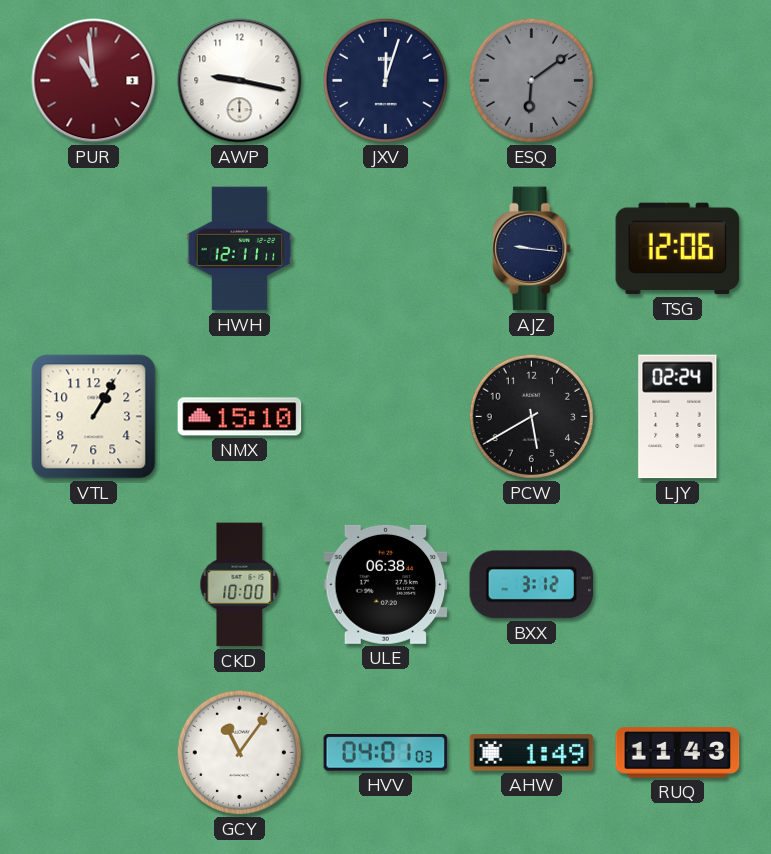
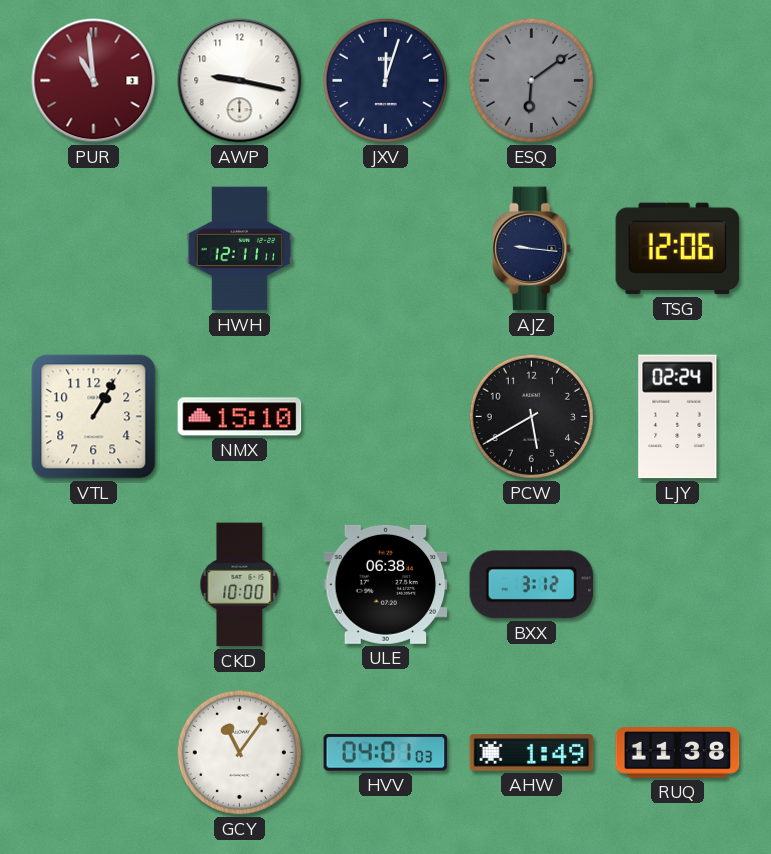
RUQ: 11:43 -> 11:38 (678, 753)
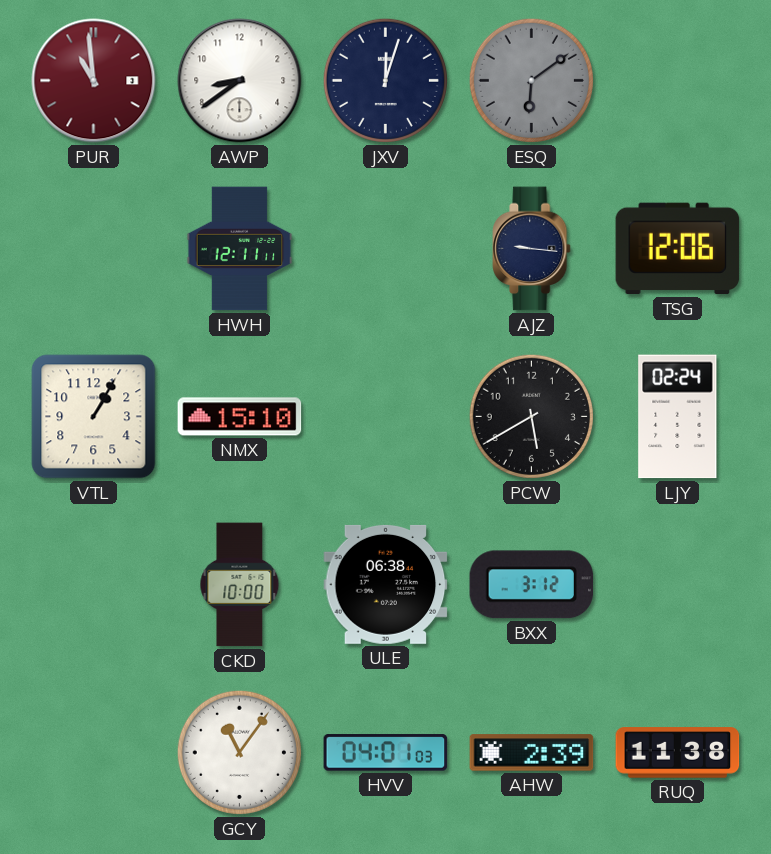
AWP: 9:17 -> 8:39 (240, 81)
AHW: 1:49 -> 2:39 (532, 753)
